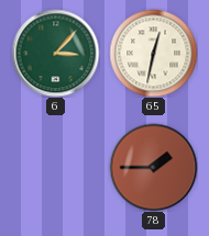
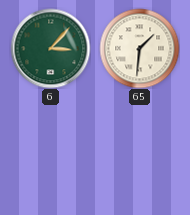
65: 12:32 -> 1:31 (139, 48)
78: 1:45 -> none (153, 167)
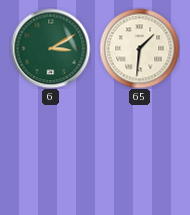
6: 3:07 -> 3:10 (50, 48)
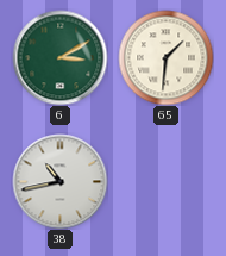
38: none -> 10:43 (59, 181)
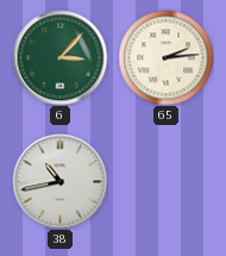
6: 3:10 -> 3:07 (59, 57)
65: 1:31 -> 2:14 (165, 57)
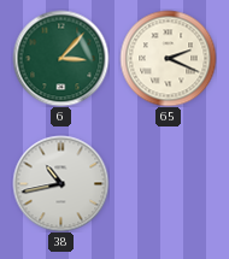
65: 2:14 -> 2:19 (168, 58)
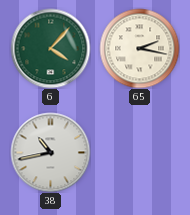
6: 3:07 -> 4:07 (50, 48)
65: 2:19 -> 2:17 (139, 48)
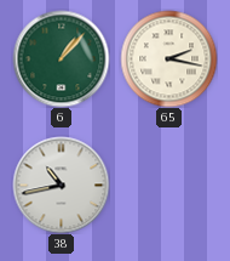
6: 4:07 -> 1:07 (61, 58)
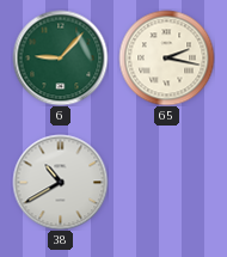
6: 1:07 -> 9:07 (60, 57)
38: 10:43 -> 10:40 (60, 182)
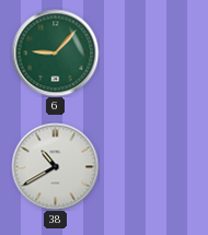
65: 2:17 -> none (166, 57)
